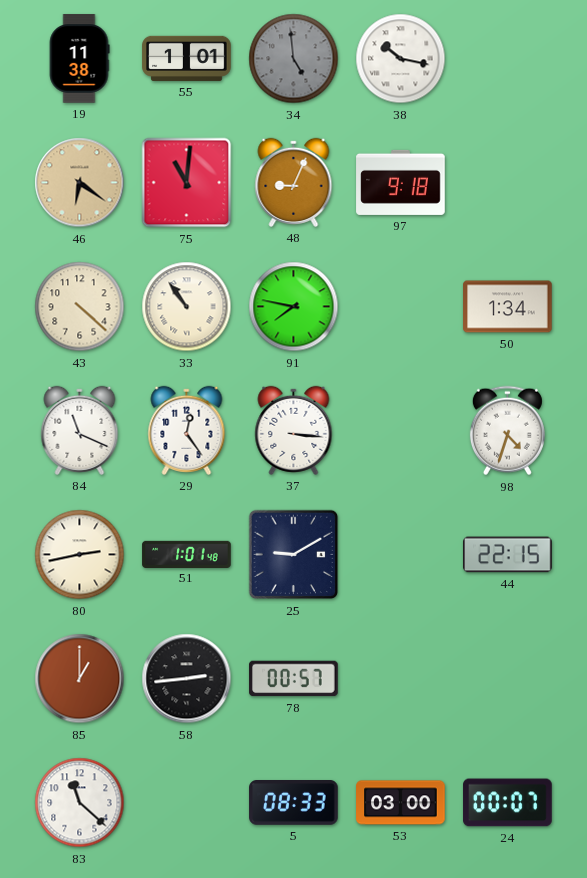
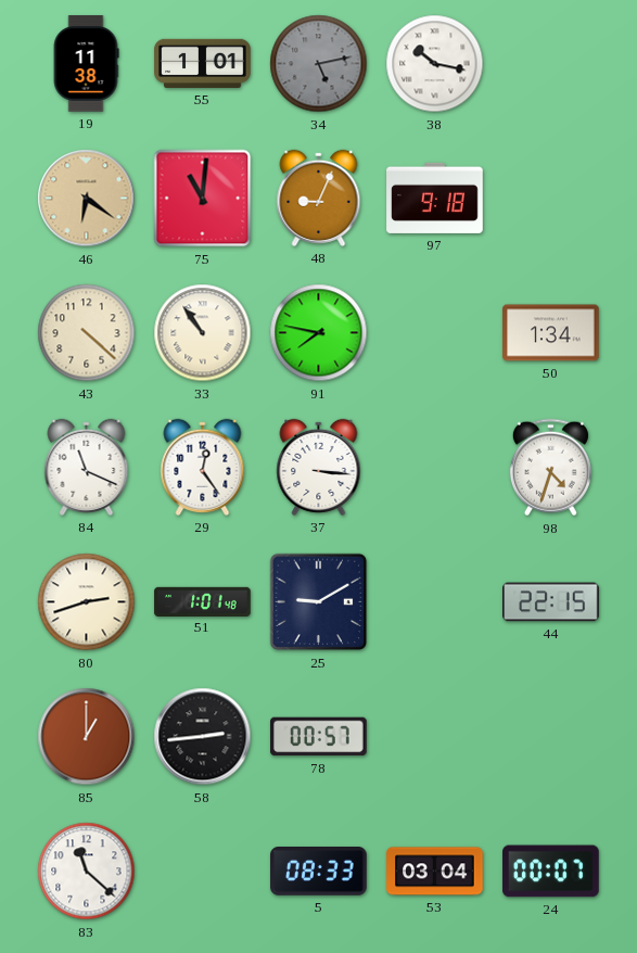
34: 4:59 -> 5:13 (319, 64)
80: 2:43 -> 2:42 (87, 602)
53: 03:00 -> 03:04 (435, 872)
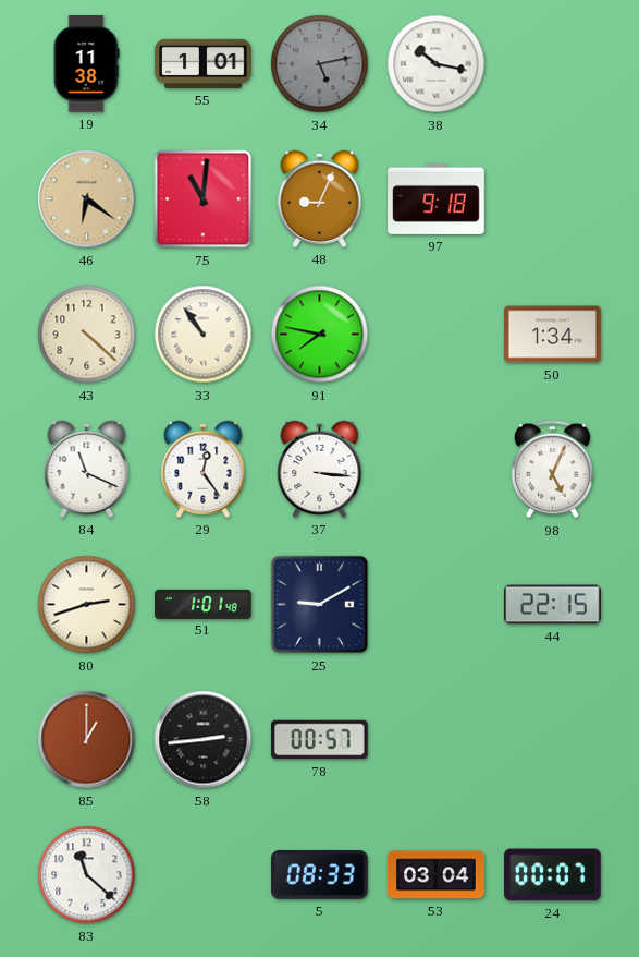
98: 4:33 -> 5:04 (552, 470)
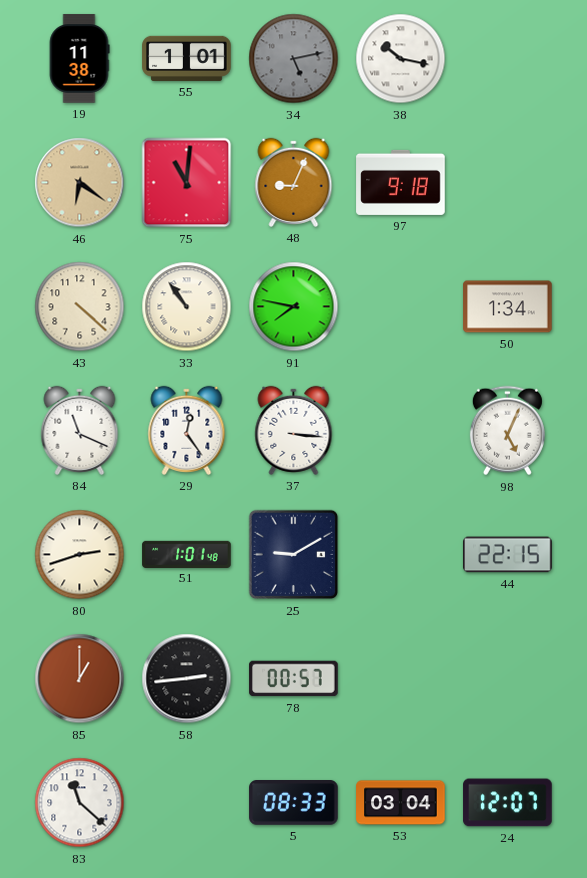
24: 00:07 -> 12:07 (508, 803)
